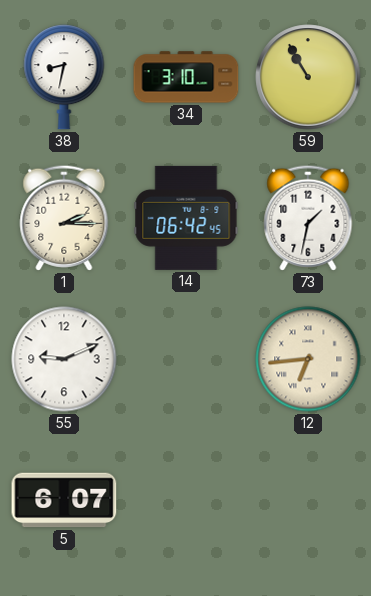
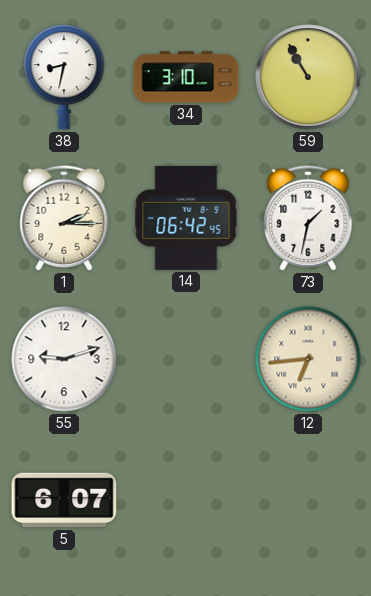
55: 9:11 -> 9:12 (64, 359)
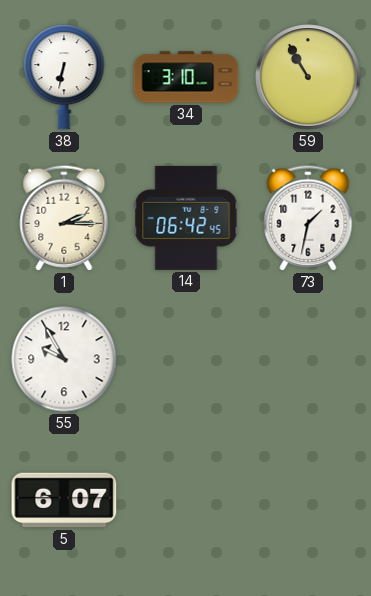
38: 8:32 -> 6:32 (64, 77)
55: 9:12 -> 9:55 (64, 359)
12: 6:44 -> none (308, 359)
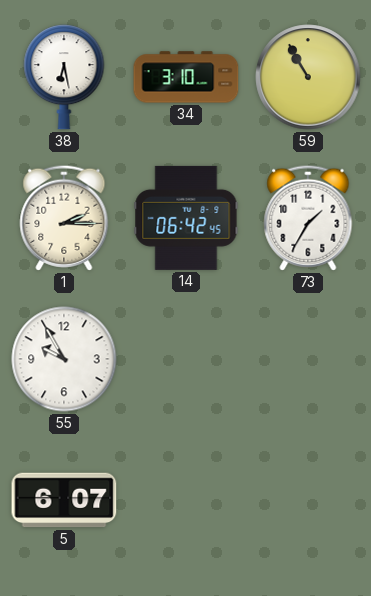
38: 6:32 -> 6:28 (64, 77)
73: 1:32 -> 1:35 (308, 218)
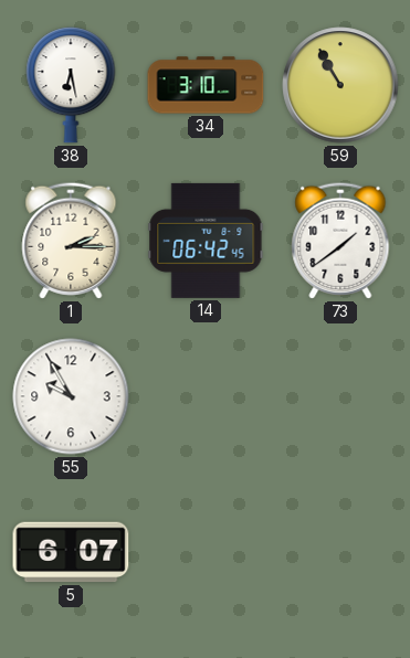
73: 1:35 -> 1:39 (340, 241)
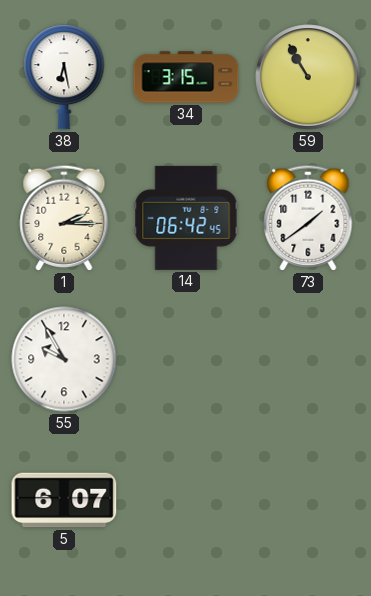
34: 3:10 -> 3:15 (186, 77)
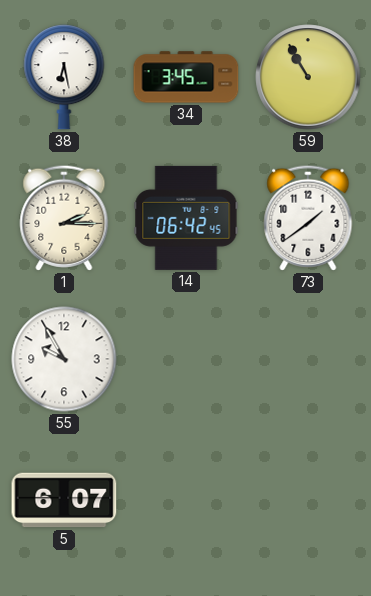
34: 3:15 -> 3:45 (186, 77)
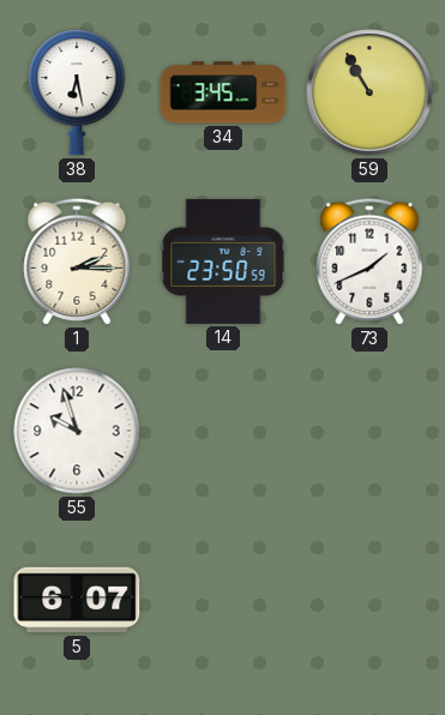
14: 06:42 -> 23:50 (223, 262)
73: 1:39 -> 1:41 (369, 262)
55: 9:55 -> 9:57 (77, 431)
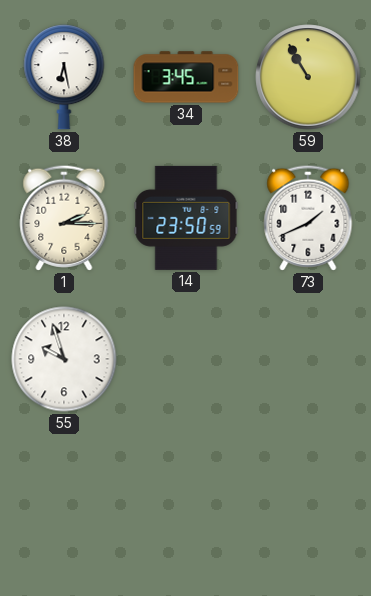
5: 6:07 -> none (77, 600)
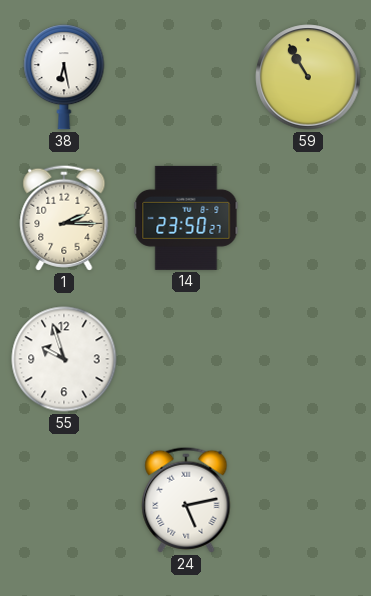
34: 3:45 -> none (186, 77)
14: 23:50:59 -> 23:50:27 (186, 218)
73: 1:41 -> none (308, 218)
24: none -> 5:13 (186, 500)
